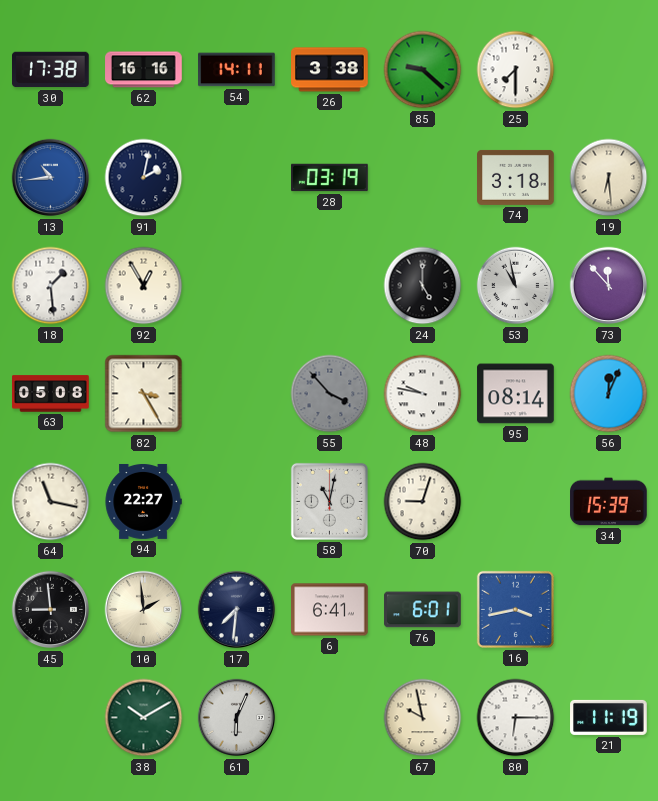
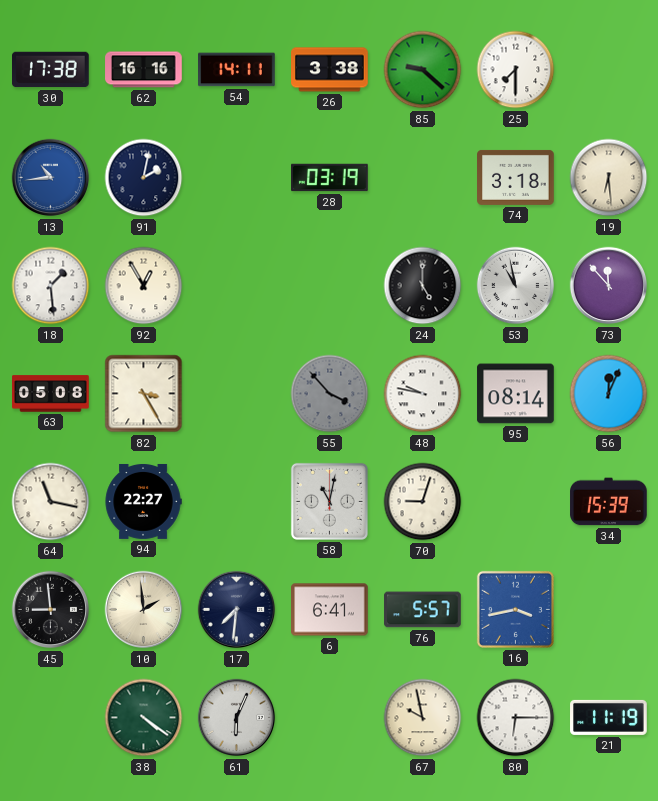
76: 6:01 -> 5:57 (423, 610)
38: 10:10 -> 4:21 (144, 718)
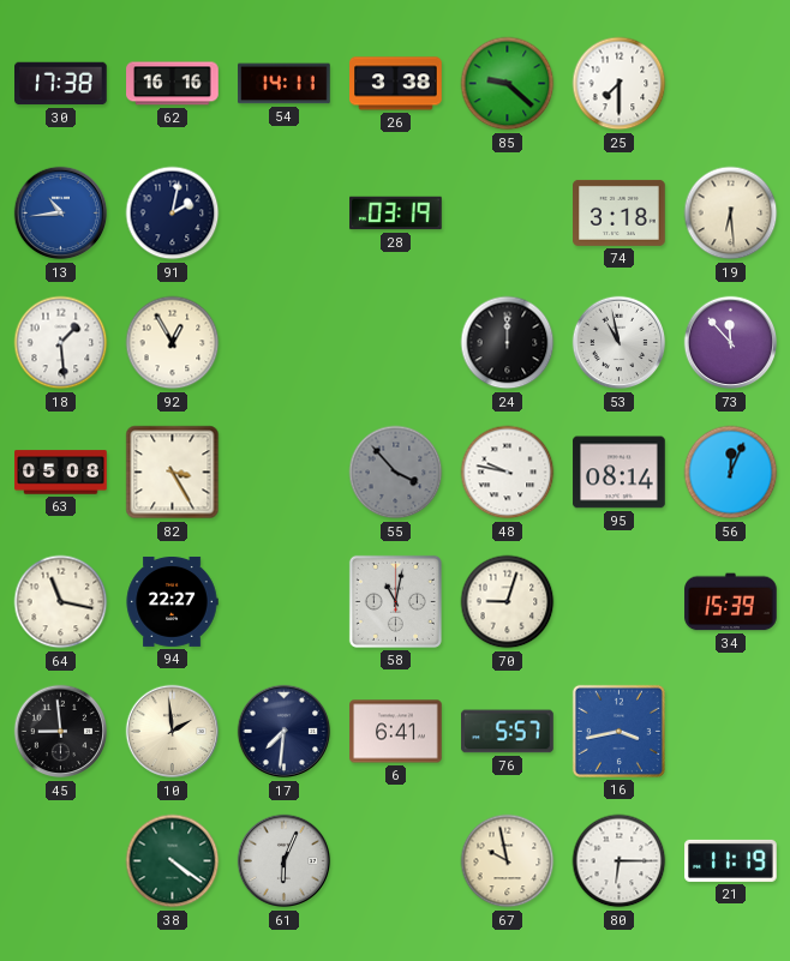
24: 5:00 -> 12:00 (508, 343)
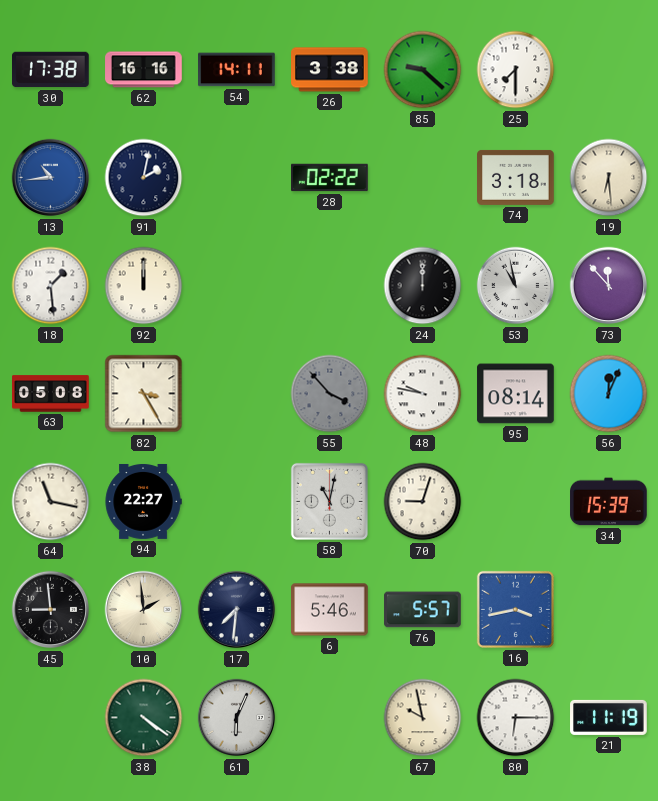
28: 03:19 -> 02:22 (330, 178)
92: 12:55 -> 12:00 (144, 286)
6: 6:41 -> 5:46 (330, 610)
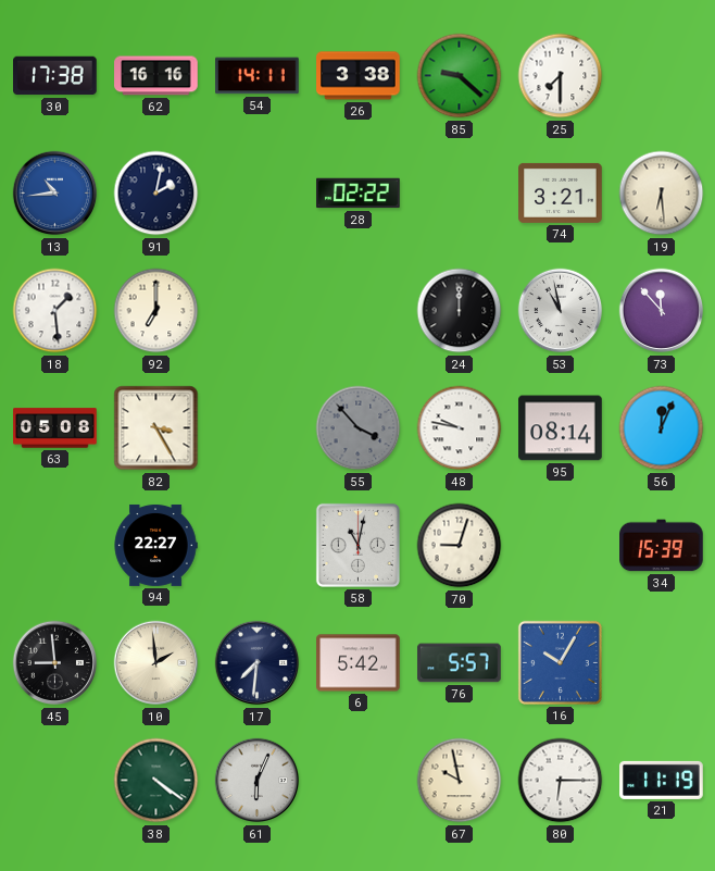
74: 3:18 -> 3:21 (561, 192)
92: 12:00 -> 7:00 (156, 311)
64: 11:17 -> none (51, 502)
6: 5:46 -> 5:42 (359, 663)
16: 3:43 -> 10:05 (560, 662)
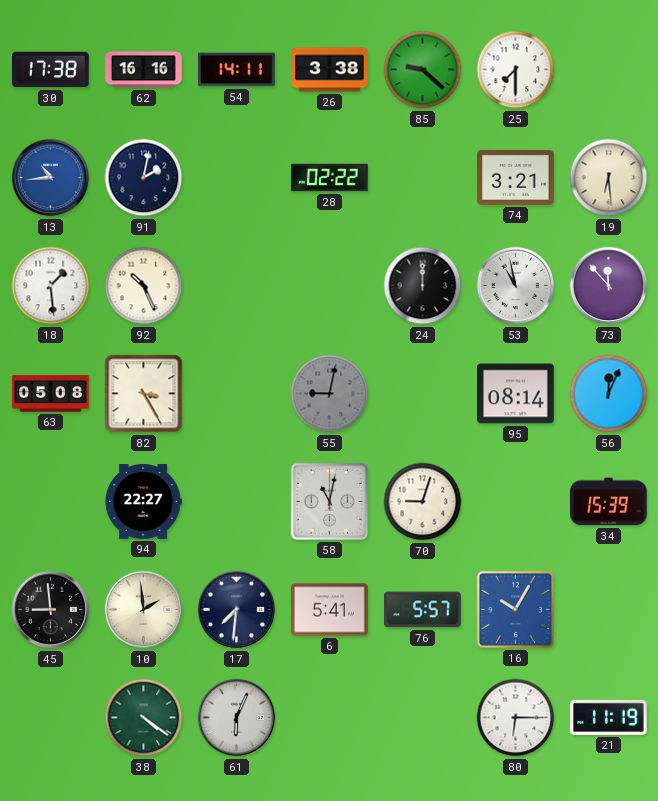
92: 7:00 -> 10:26 (144, 286)
55: 3:53 -> 9:02 (330, 394)
48: 9:47 -> none (460, 428)
6: 5:42 -> 5:41 (330, 610)
67: 9:58 -> none (460, 781)
